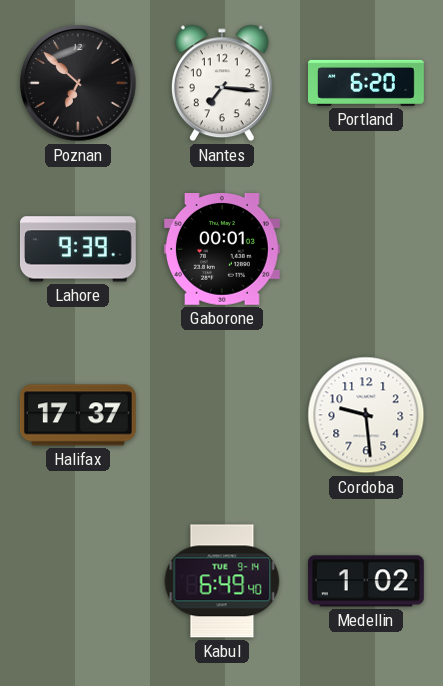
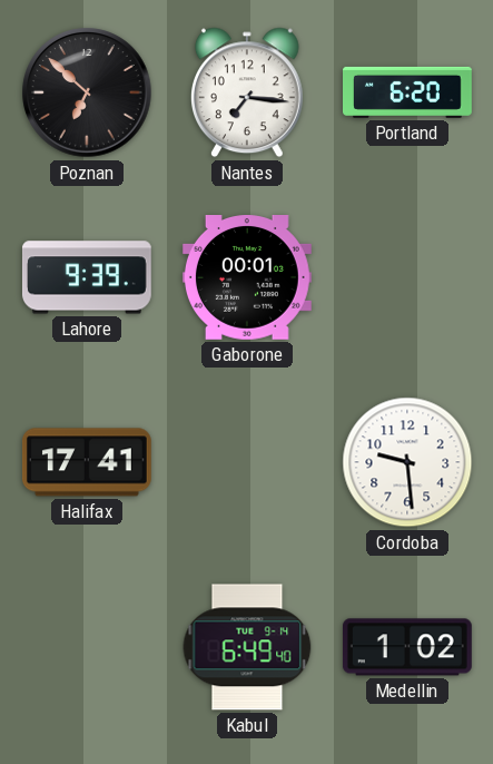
Halifax: 17:37 -> 17:41 (87, 462)
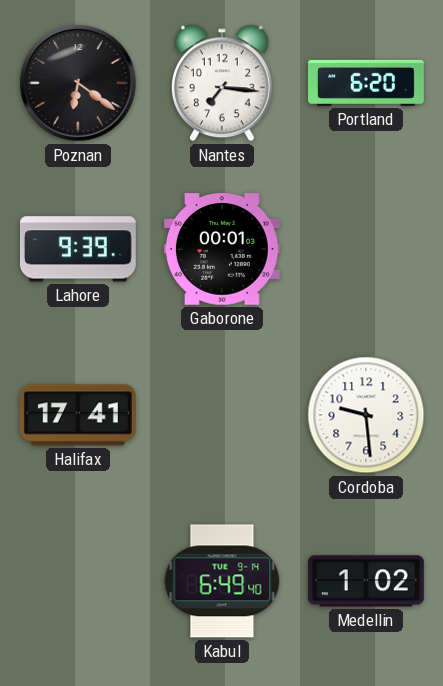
Poznan: 6:52 -> 6:21 (78, 83)
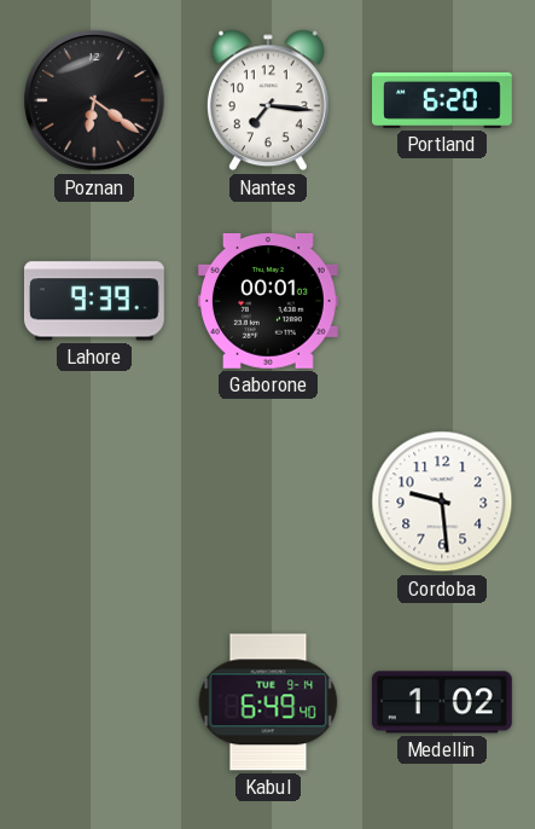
Halifax: 17:41 -> none (78, 415)
